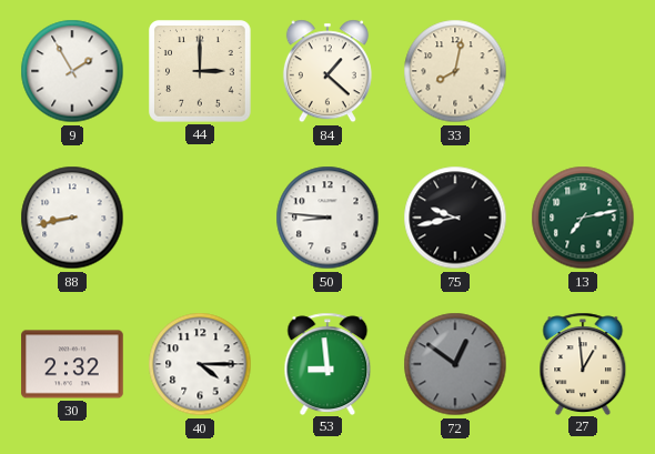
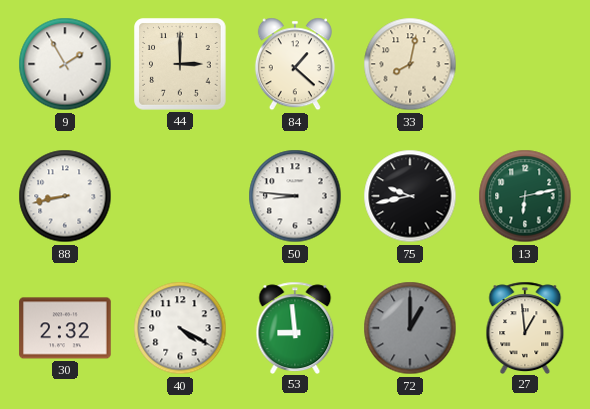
13: 7:13 -> 6:13 (525, 196)
40: 4:15 -> 4:20 (180, 328)
72: 12:51 -> 1:00 (410, 328)
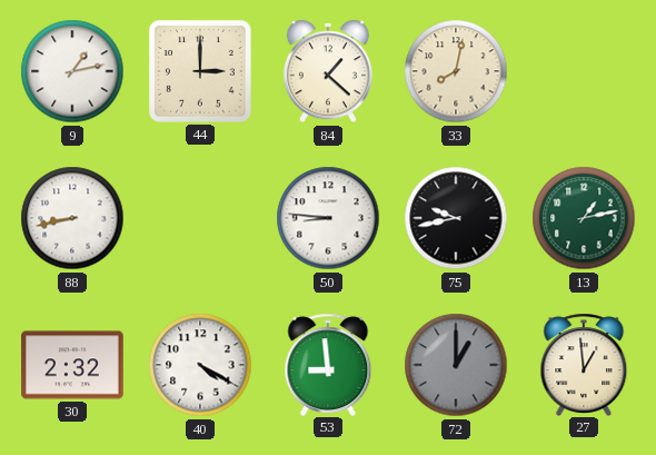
9: 1:55 -> 1:13 (72, 71)
13: 6:13 -> 1:13 (584, 218)
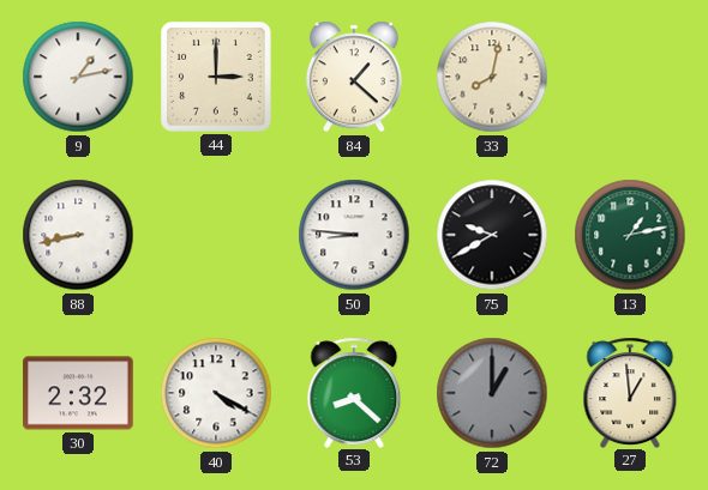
75: 9:43 -> 9:40 (492, 235)
53: 8:59 -> 8:22 (354, 392)
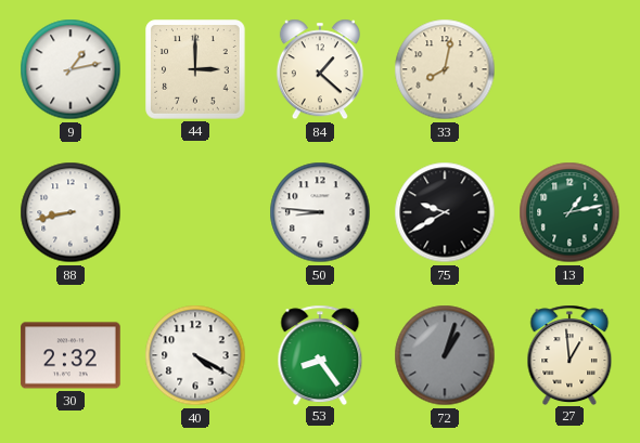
53: 8:22 -> 8:24 (320, 354)
72: 1:00 -> 1:03 (445, 355)
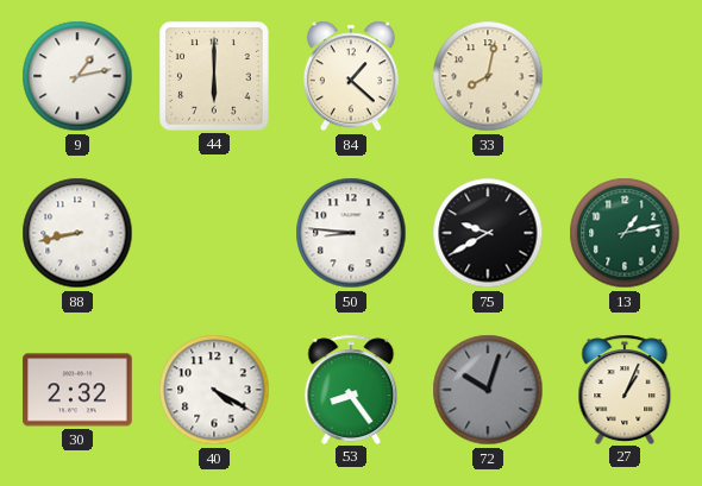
44: 3:00 -> 6:00 (214, 76)
72: 1:03 -> 10:03 (488, 390)
27: 12:59 -> 1:04 (625, 389)
